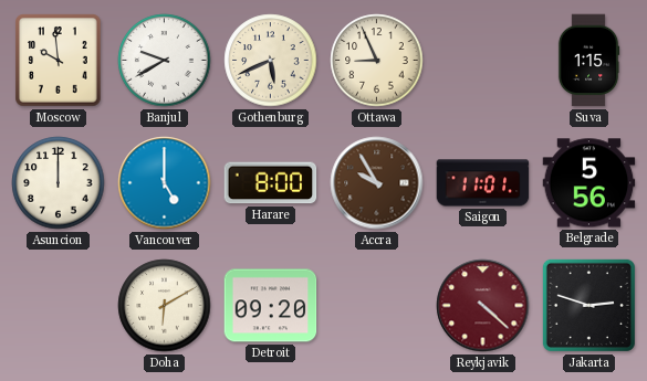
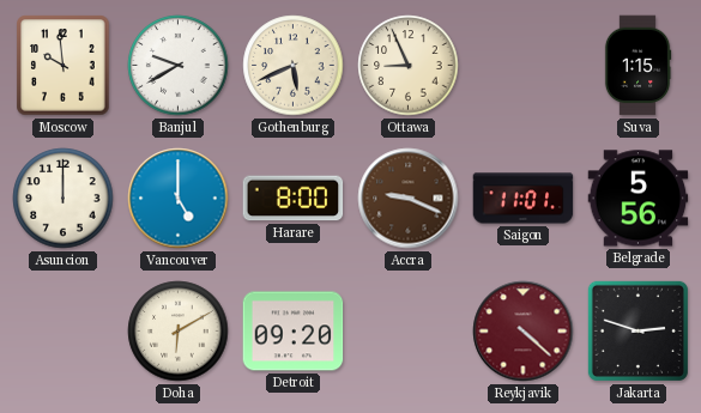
Accra: 9:55 -> 9:19 (409, 199)
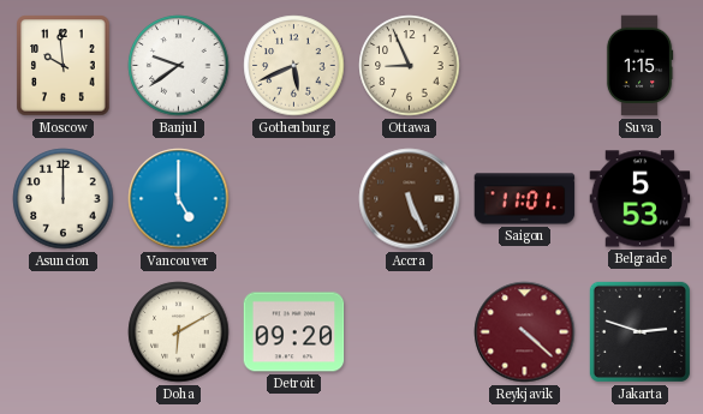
Banjul: 9:40 -> 9:39 (179, 66)
Harare: 8:00 -> none (294, 199)
Accra: 9:19 -> 5:26 (410, 199)
Belgrade: 5:56 -> 5:53 (641, 199)
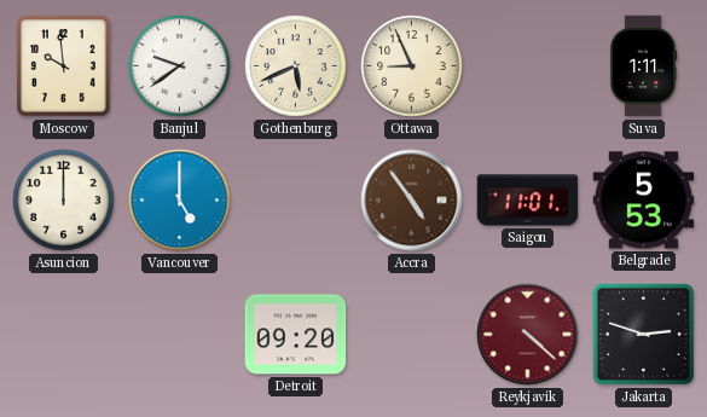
Suva: 1:15 -> 1:11 (643, 66)
Accra: 5:26 -> 4:54 (412, 201)
Doha: 6:10 -> none (179, 332)
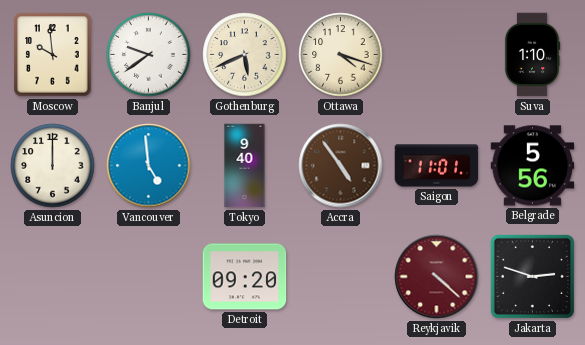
Ottawa: 8:56 -> 4:18 (341, 55)
Suva: 1:11 -> 1:10 (532, 55)
Vancouver: 5:00 -> 4:59 (149, 166)
Tokyo: none -> 9:40 (245, 166)
Belgrade: 5:53 -> 5:56 (533, 166)
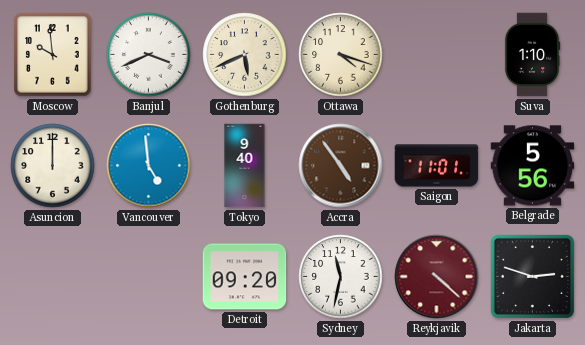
Banjul: 9:39 -> 3:41 (149, 55)
Sydney: none -> 11:32 (341, 277)
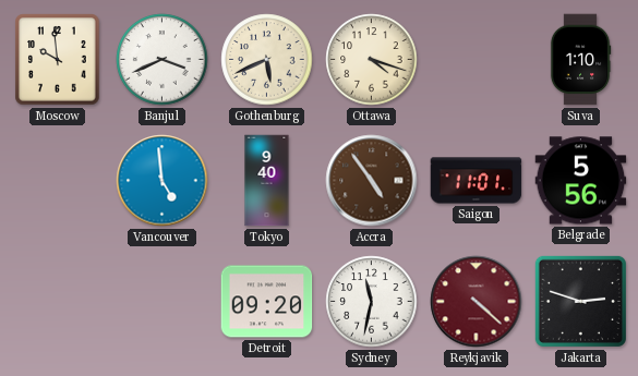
Asuncion: 12:00 -> none (53, 166)
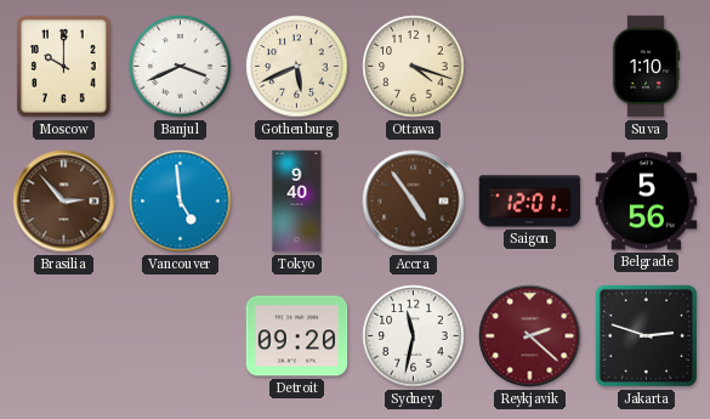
Moscow: 9:59 -> 10:00 (64, 67)
Brasilia: none -> 2:53 (64, 202)
Saigon: 11:01 -> 12:01 (530, 202)
Reykjavik: 4:22 -> 2:22 (530, 336)
